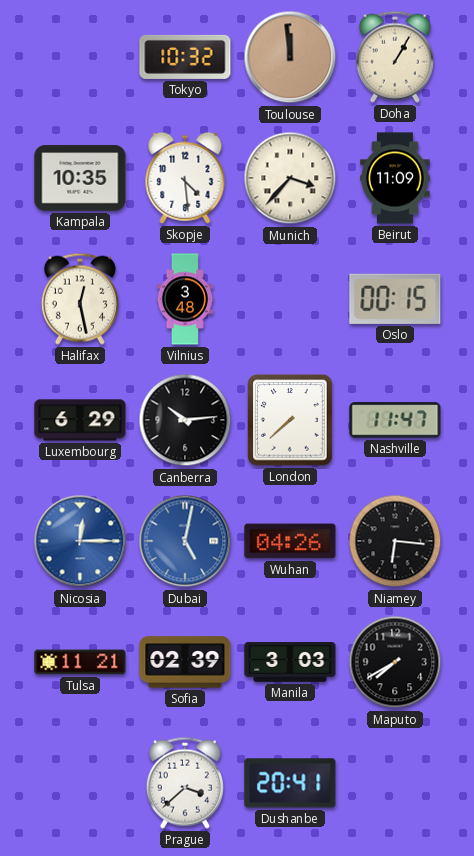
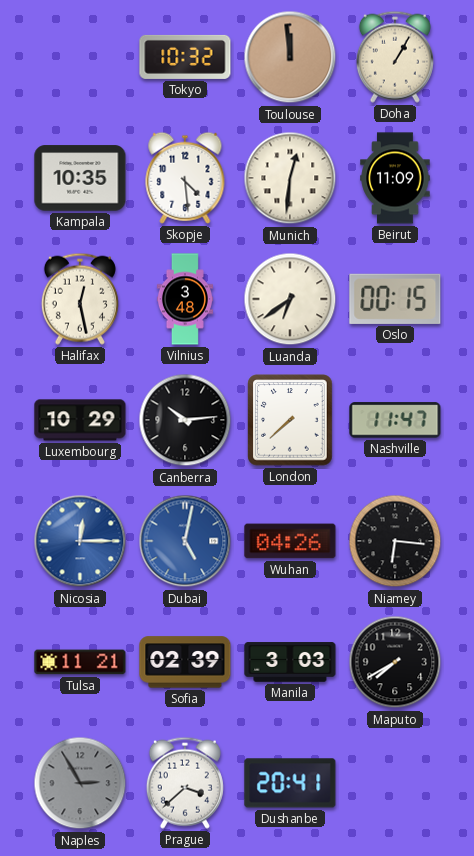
Munich: 3:37 -> 12:31 (290, 178)
Luanda: none -> 6:39 (290, 299)
Luxembourg: 6:29 -> 10:29 (80, 420)
Naples: none -> 2:55 (80, 783)
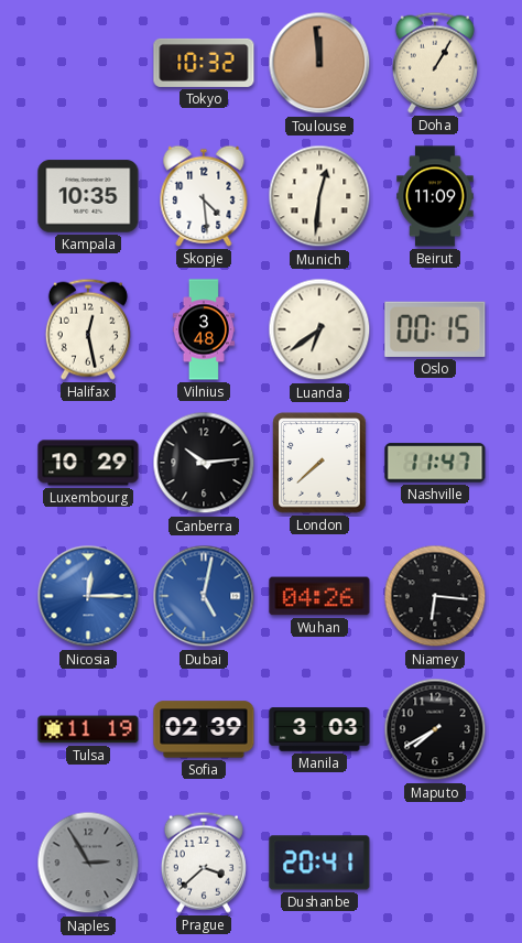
Tulsa: 11:21 -> 11:19 (88, 729)
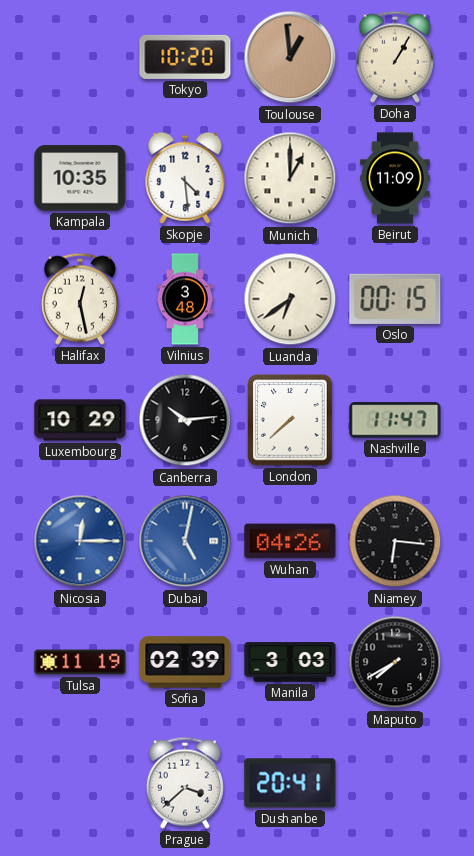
Tokyo: 10:32 -> 10:20 (185, 57)
Toulouse: 11:59 -> 12:59 (290, 57)
Munich: 12:31 -> 1:00 (290, 178)
Naples: 2:55 -> none (88, 863)
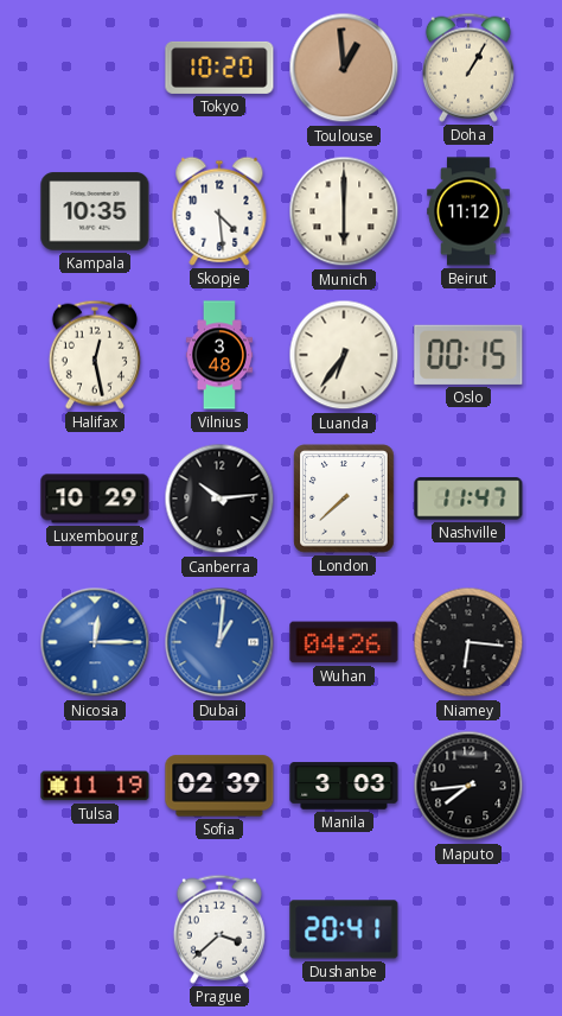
Munich: 1:00 -> 6:00 (344, 211)
Beirut: 11:09 -> 11:12 (468, 211)
Luanda: 6:39 -> 6:36 (344, 355)
Dubai: 5:02 -> 1:01 (219, 642)
Maputo: 7:40 -> 7:44 (468, 786)
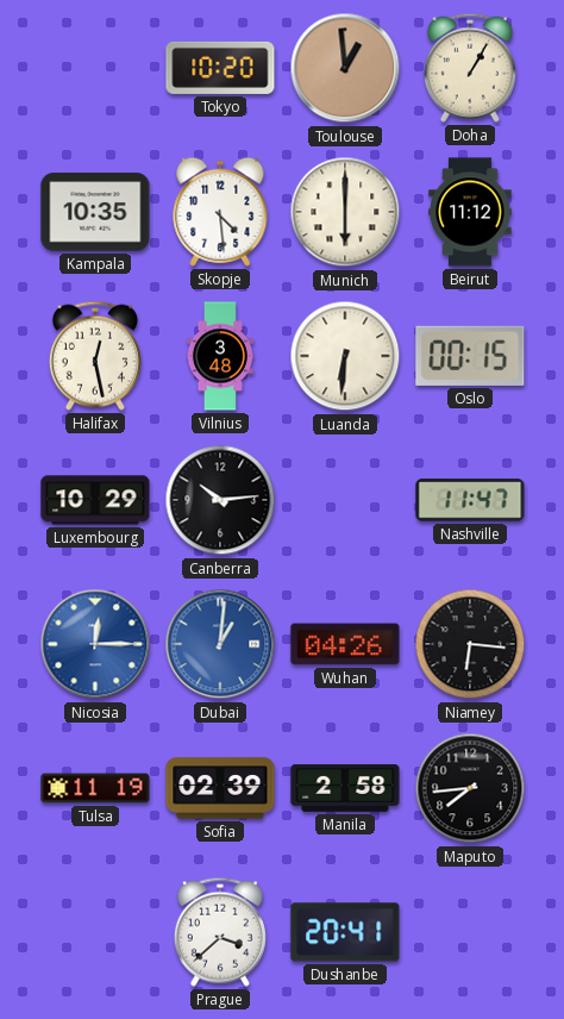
Luanda: 6:36 -> 6:31 (345, 356)
London: 7:38 -> none (344, 499)
Manila: 3:03 -> 2:58 (345, 788)
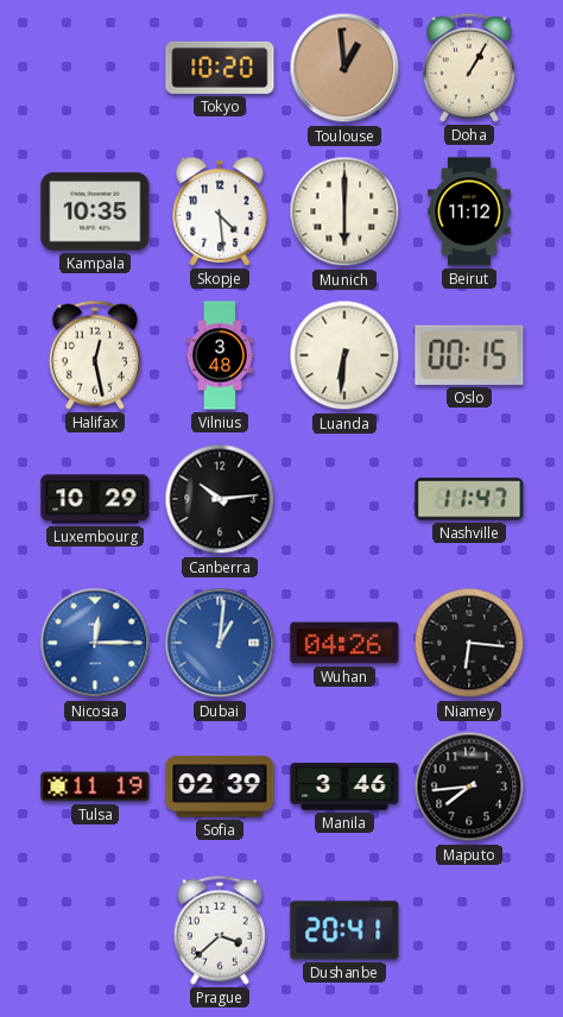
Manila: 2:58 -> 3:46 (344, 787)
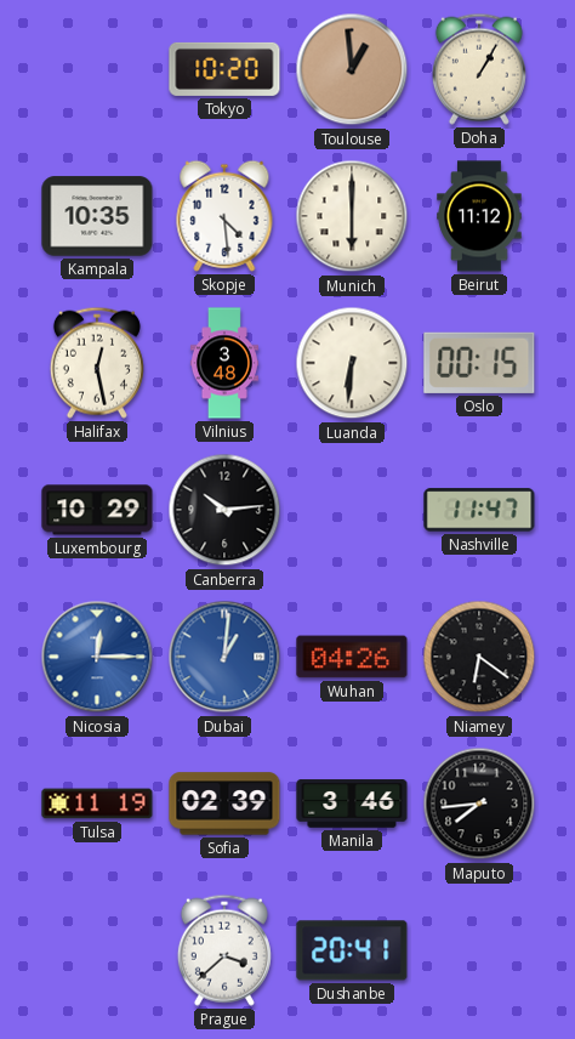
Niamey: 6:16 -> 6:21 (479, 657)
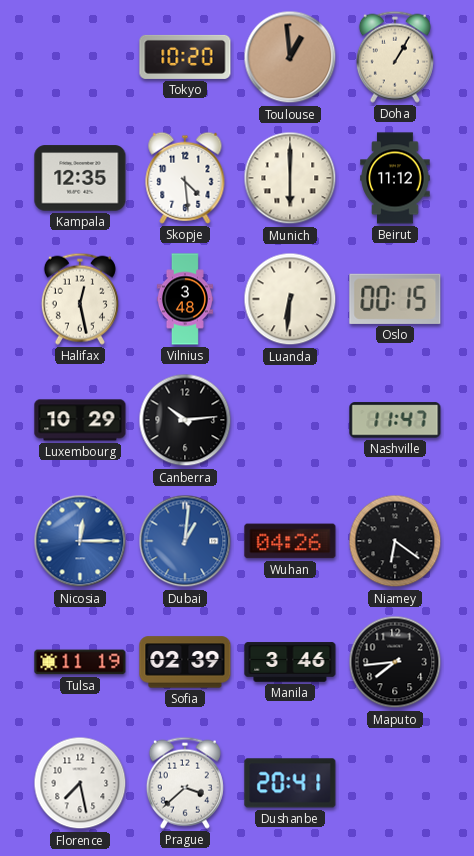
Kampala: 10:35 -> 12:35 (80, 178)
Florence: none -> 7:28 (80, 783)
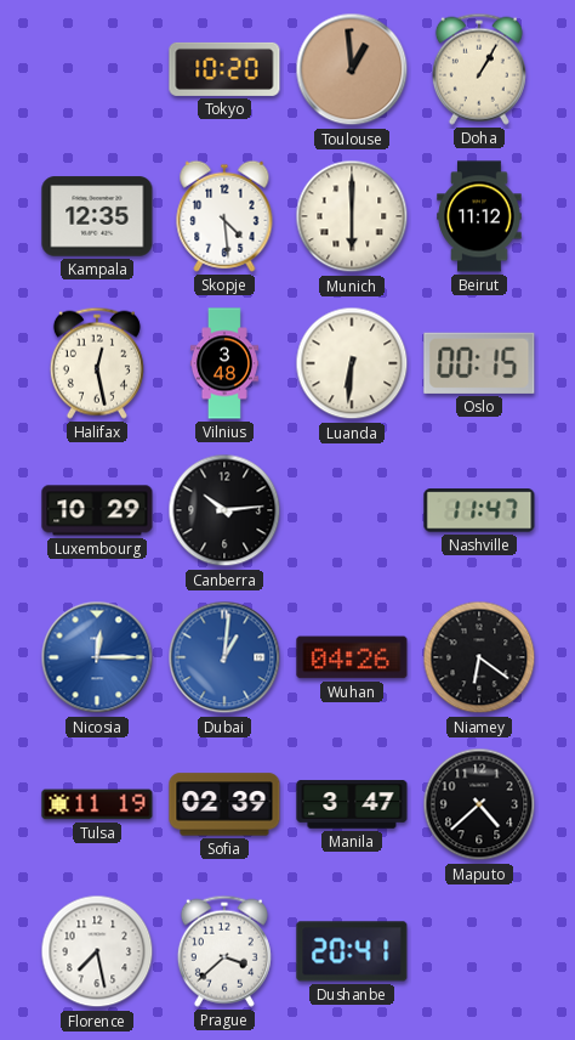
Manila: 3:46 -> 3:47 (352, 804)
Maputo: 7:44 -> 4:38 (479, 804)
